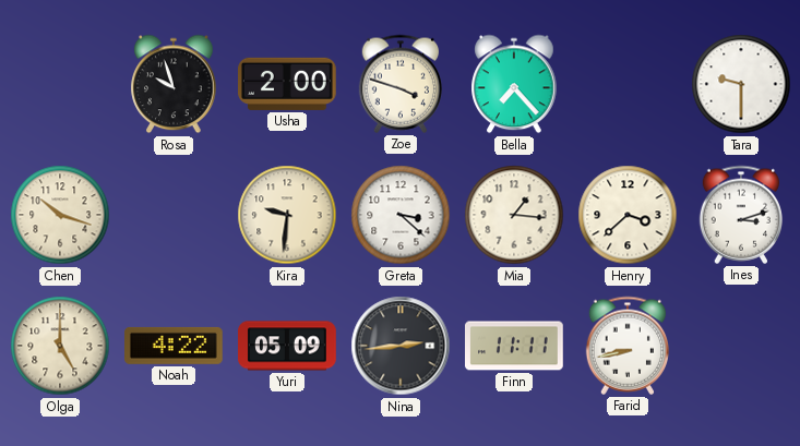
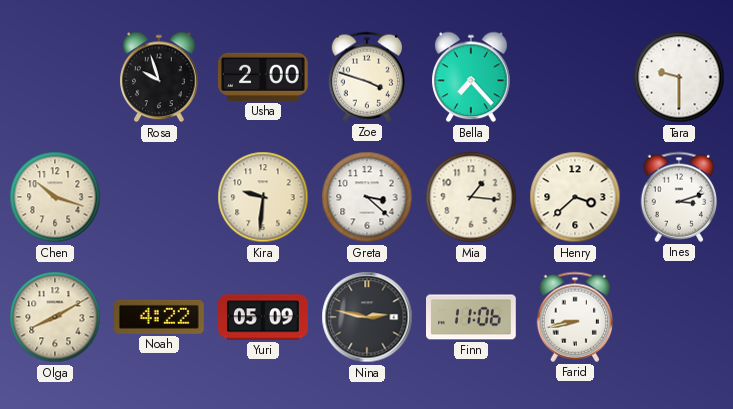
Olga: 5:00 -> 8:10 (55, 317)
Nina: 2:44 -> 2:47 (367, 317)
Finn: 11:11 -> 11:06 (472, 317)
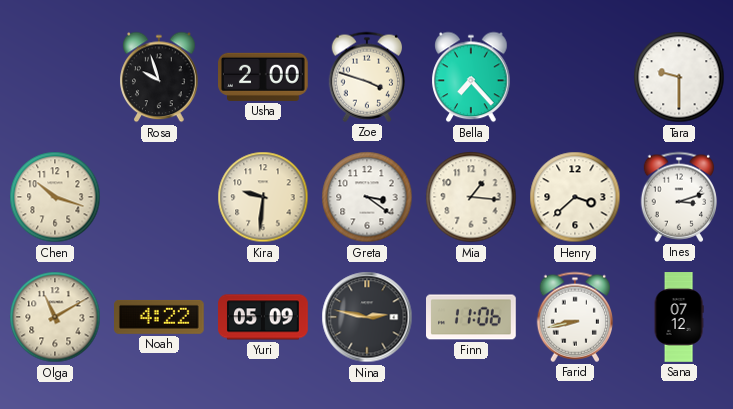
Greta: 3:22 -> 3:21 (367, 197)
Olga: 8:10 -> 11:10 (55, 317)
Sana: none -> 07:12 (679, 317)
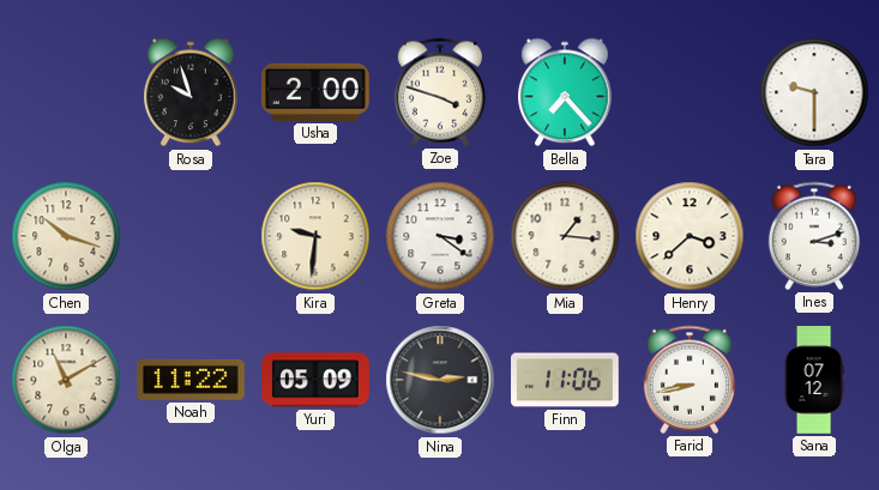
Noah: 4:22 -> 11:22 (192, 380)
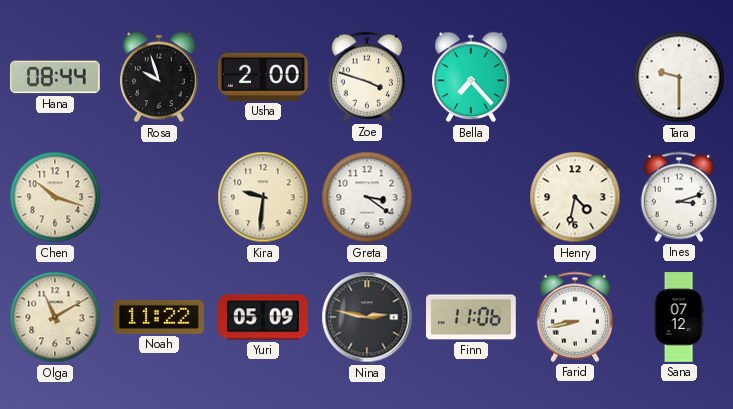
Hana: none -> 08:44 (55, 77)
Mia: 1:16 -> none (565, 236)
Henry: 3:38 -> 4:32 (575, 197)
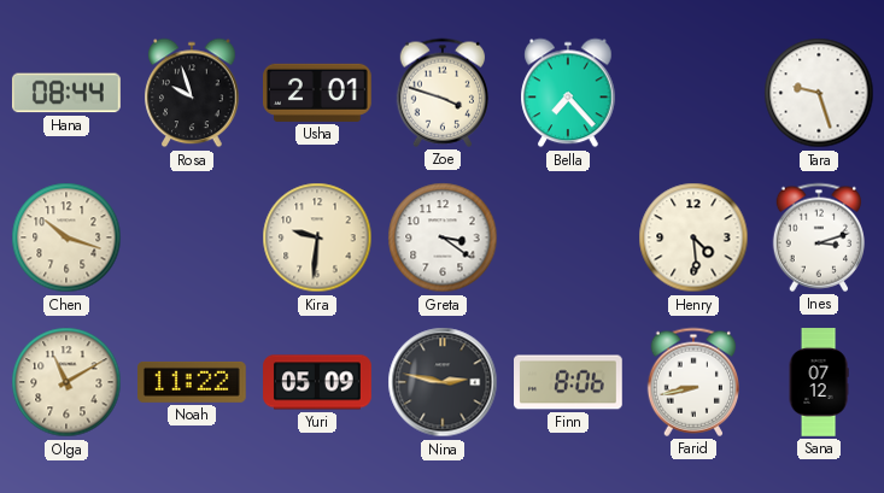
Usha: 2:00 -> 2:01 (318, 93)
Tara: 9:30 -> 9:27 (819, 93)
Henry: 4:32 -> 4:29 (693, 237)
Finn: 11:06 -> 8:06 (569, 382)
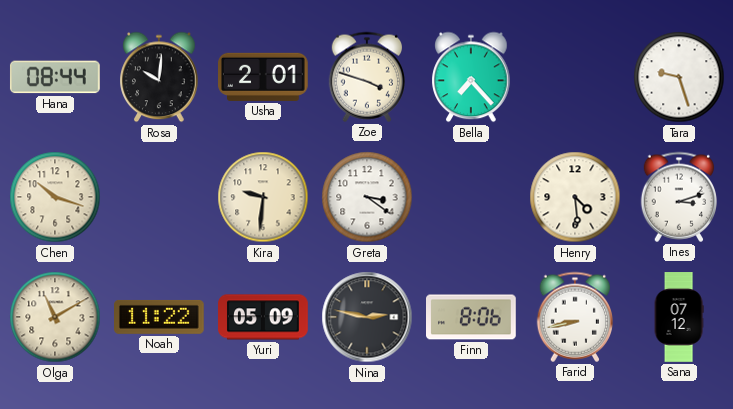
Rosa: 9:57 -> 10:01 (159, 77)
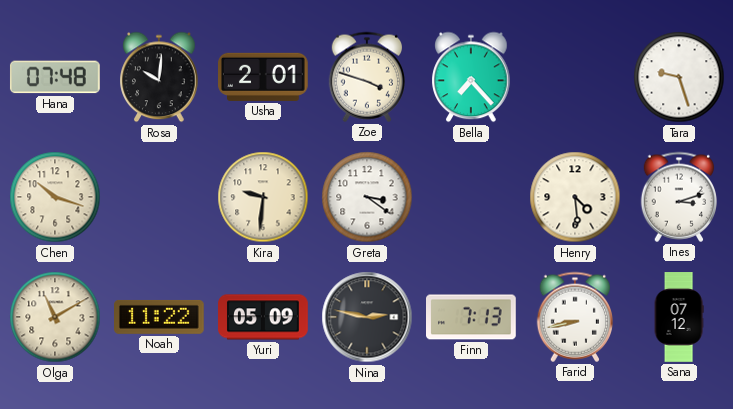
Hana: 08:44 -> 07:48 (55, 77)
Finn: 8:06 -> 7:13 (472, 317)
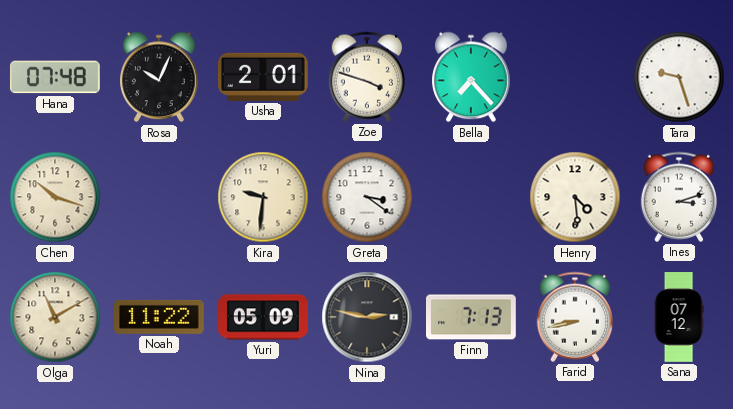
Rosa: 10:01 -> 10:04 (159, 77)
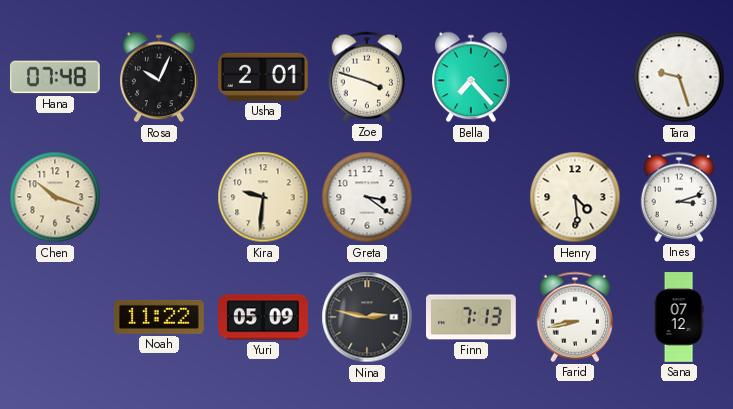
Olga: 11:10 -> none (55, 317)
